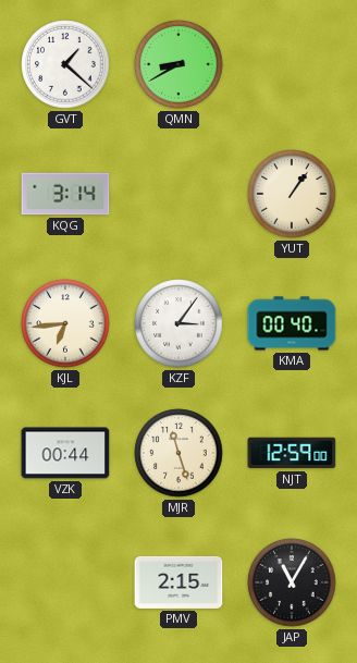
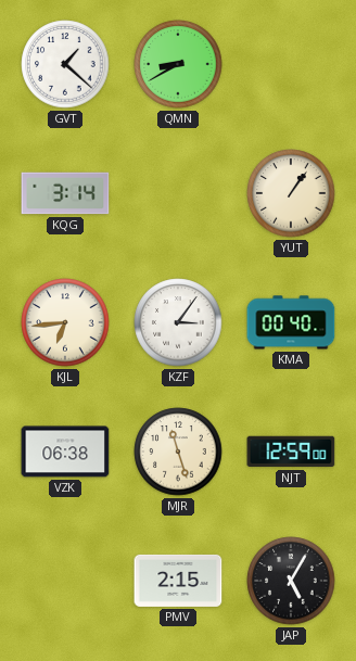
VZK: 00:44 -> 06:38 (65, 452)
JAP: 11:05 -> 5:05 (291, 581)
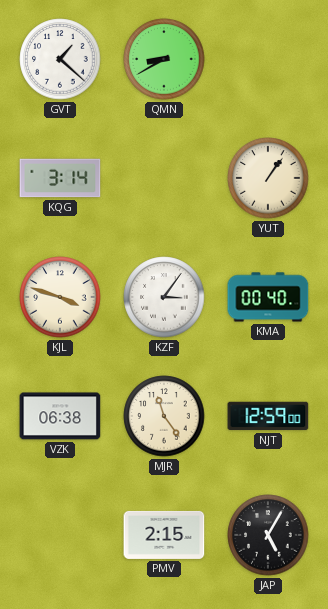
KJL: 6:44 -> 3:48 (60, 297)
MJR: 11:27 -> 11:24 (164, 416)
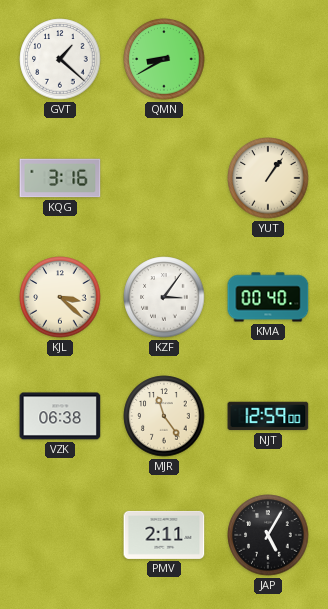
KQG: 3:14 -> 3:16 (60, 178)
KJL: 3:48 -> 3:22 (60, 297)
PMV: 2:15 -> 2:11 (164, 535)
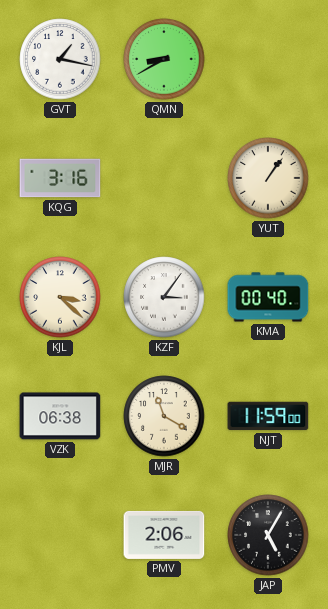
GVT: 1:22 -> 1:17 (60, 59)
MJR: 11:24 -> 11:20 (164, 416)
NJT: 12:59 -> 11:59 (268, 416)
PMV: 2:11 -> 2:06 (164, 535)
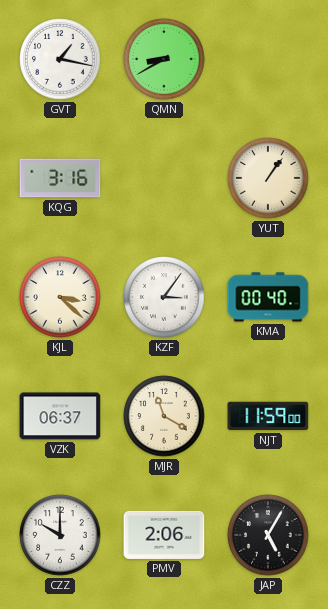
VZK: 06:38 -> 06:37 (60, 416)
CZZ: none -> 10:00 (60, 535)
